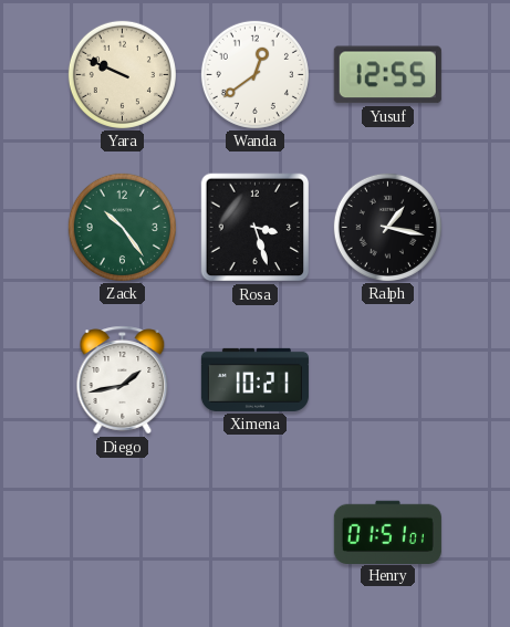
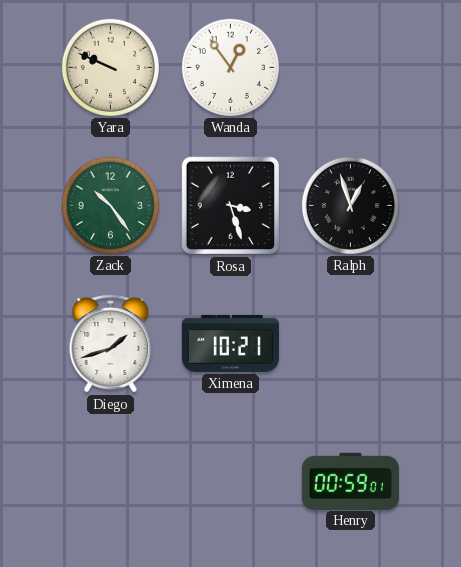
Wanda: 12:39 -> 12:54 (230, 67)
Yusuf: 12:55 -> none (387, 75)
Ralph: 1:17 -> 12:57 (350, 205)
Diego: 1:43 -> 1:42 (111, 344)
Henry: 01:51 -> 00:59 (350, 481)
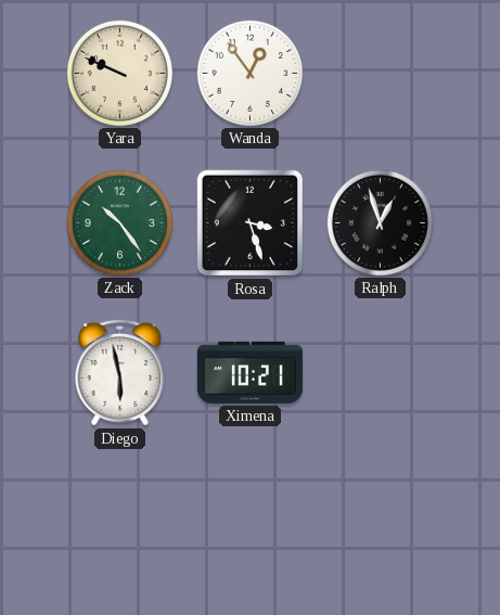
Diego: 1:42 -> 5:58 (120, 373)
Henry: 00:59 -> none (350, 481)
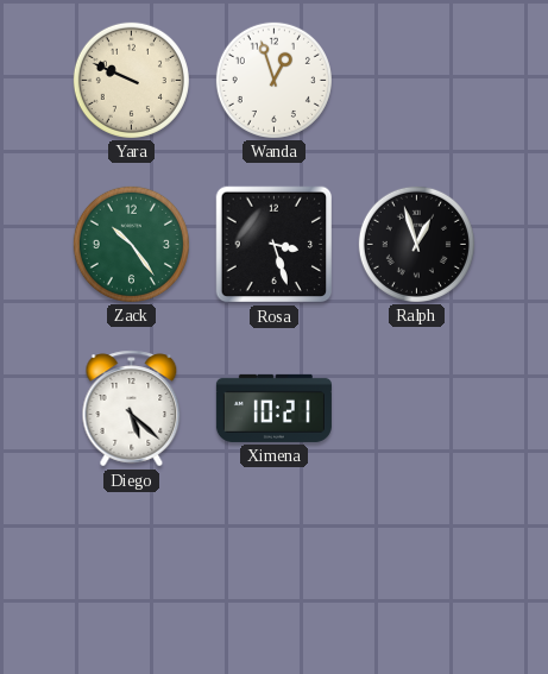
Wanda: 12:54 -> 12:57 (273, 80)
Diego: 5:58 -> 5:22 (132, 409)
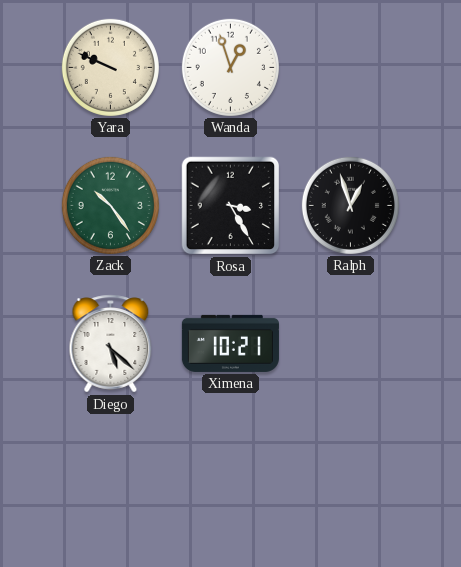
Rosa: 3:27 -> 3:25 (231, 206)
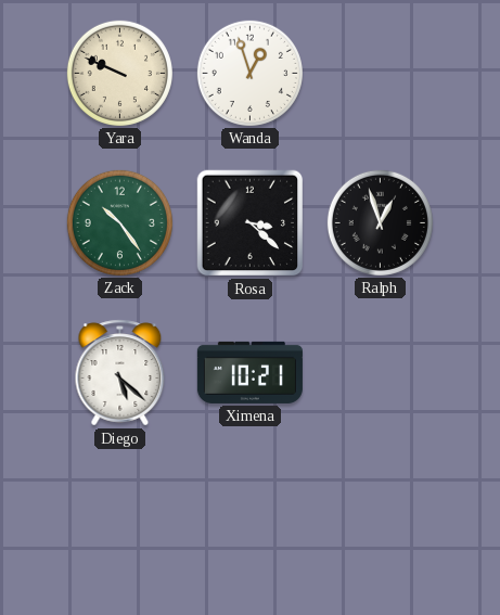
Rosa: 3:25 -> 3:22 (251, 223)
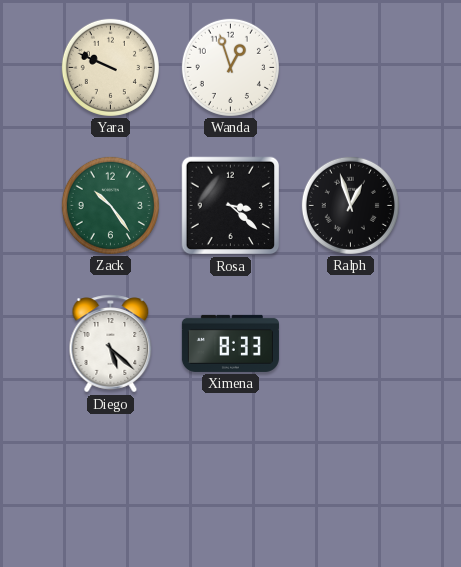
Ximena: 10:21 -> 8:33 (230, 343)
